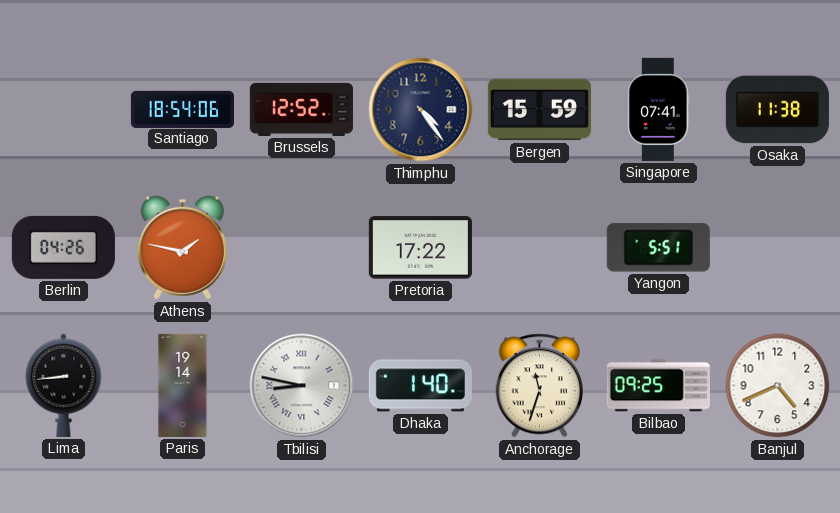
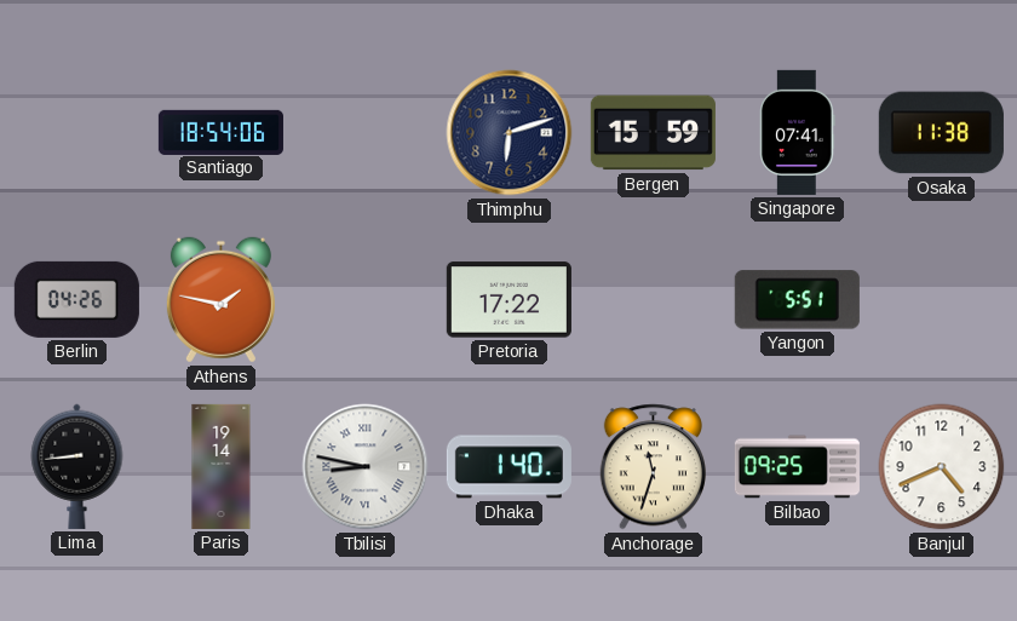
Brussels: 12:52 -> none (301, 109)
Thimphu: 4:24 -> 6:12 (510, 133)
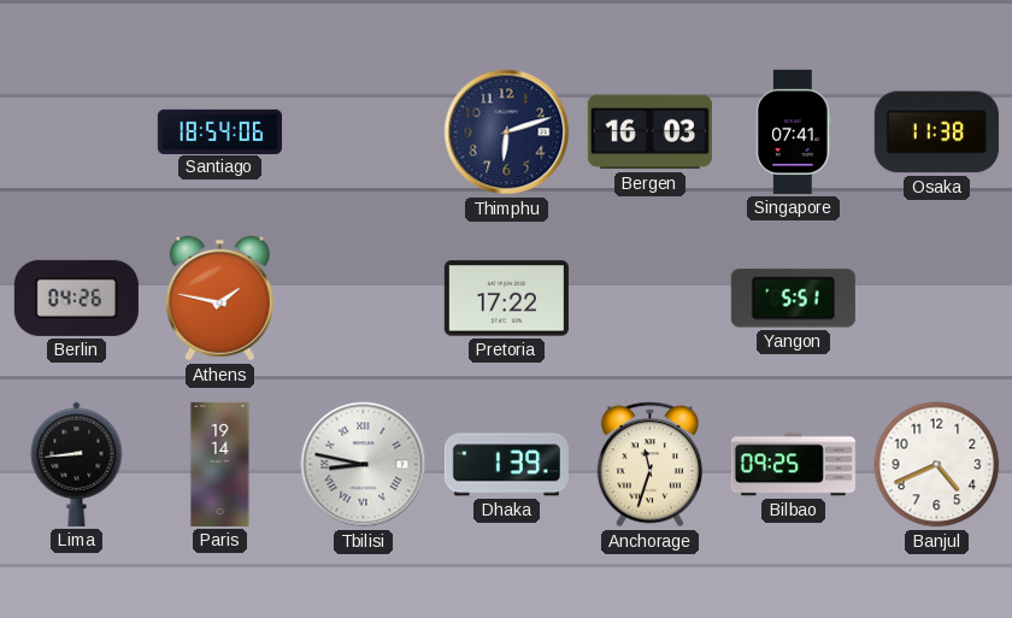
Bergen: 15:59 -> 16:03 (649, 133)
Dhaka: 1:40 -> 1:39 (506, 465)
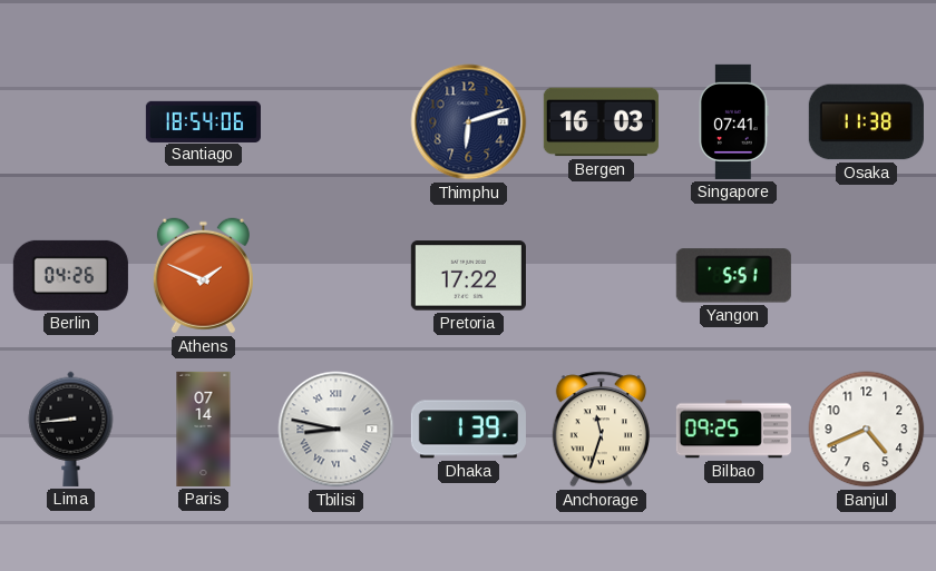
Athens: 1:47 -> 1:49 (203, 276)
Paris: 19:14 -> 07:14 (204, 429)
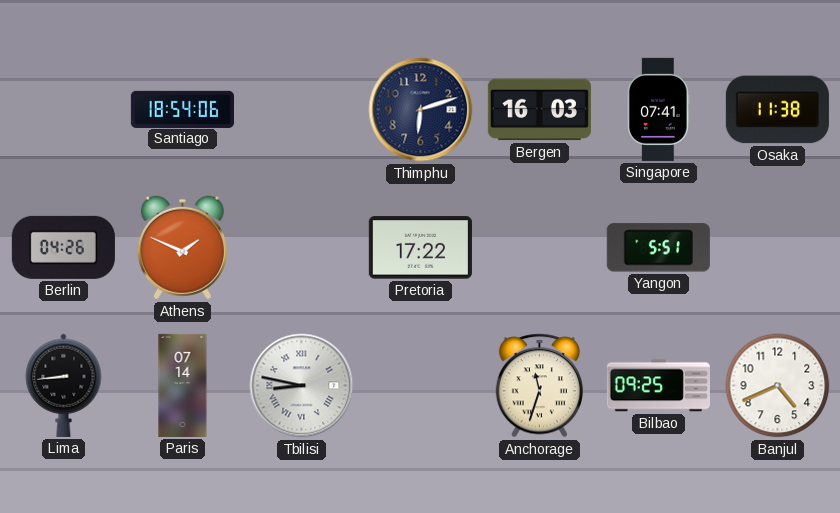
Dhaka: 1:39 -> none (468, 430)
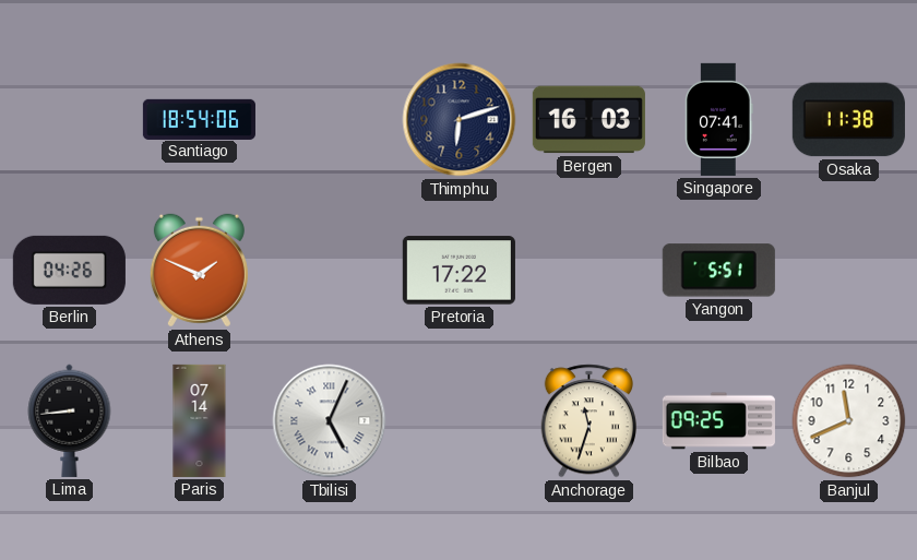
Tbilisi: 8:47 -> 5:04 (330, 421)
Banjul: 4:41 -> 11:41 (849, 421)
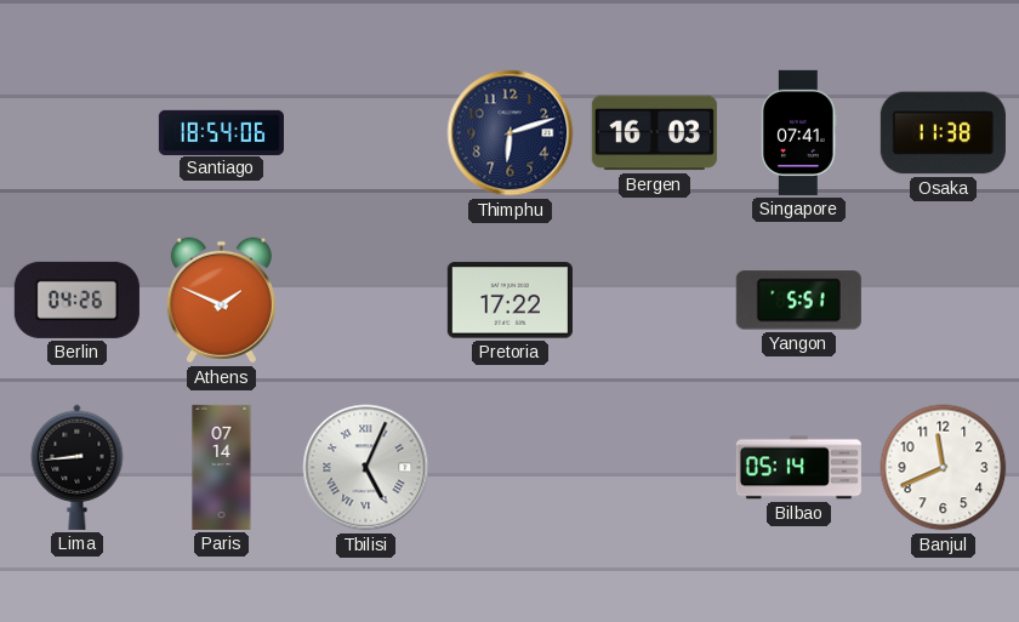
Anchorage: 11:33 -> none (588, 421)
Bilbao: 09:25 -> 05:14 (798, 468)
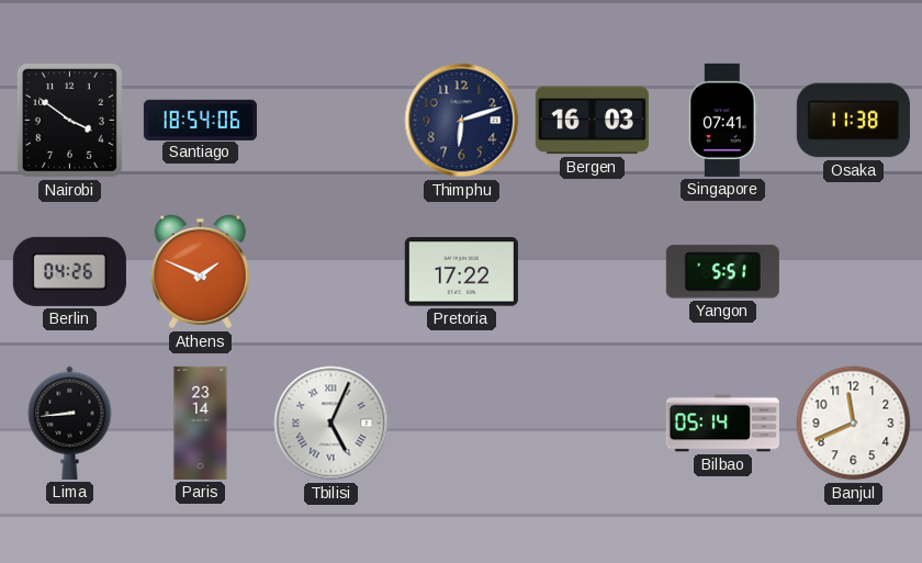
Nairobi: none -> 3:51 (69, 120)
Paris: 07:14 -> 23:14 (201, 423)
